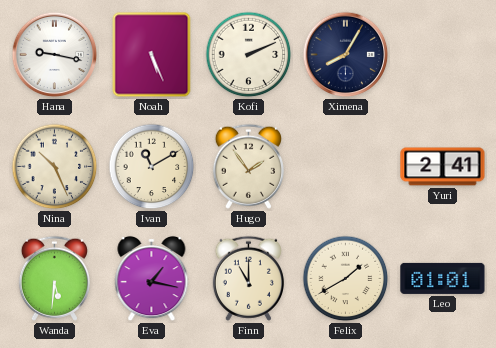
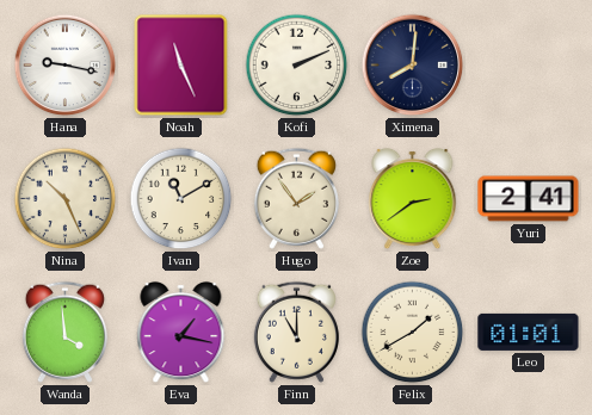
Noah: 5:26 -> 11:26 (181, 66)
Ximena: 8:05 -> 8:01 (413, 66)
Zoe: none -> 2:39 (413, 199)
Wanda: 5:31 -> 3:59 (64, 332)
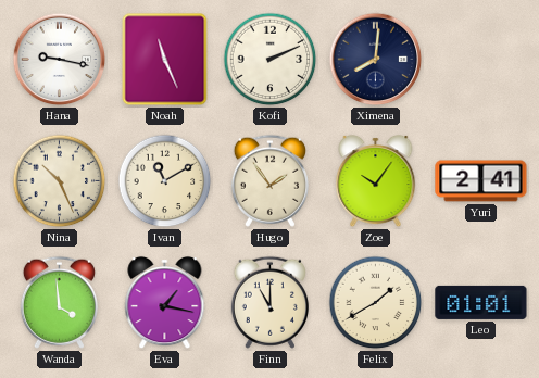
Zoe: 2:39 -> 10:06 (376, 181)
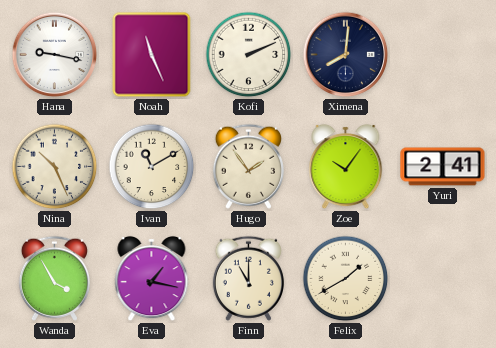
Wanda: 3:59 -> 3:55 (54, 278)
Leo: 01:01 -> none (481, 302)
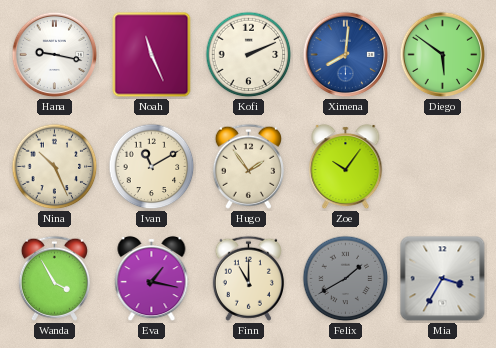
Ximena dial: navy -> blue (346, 55)
Diego: none -> 5:51 (443, 55)
Yuri: 2:41 -> none (443, 167)
Felix dial: cream -> grey (346, 279)
Mia: none -> 3:35 (443, 279)
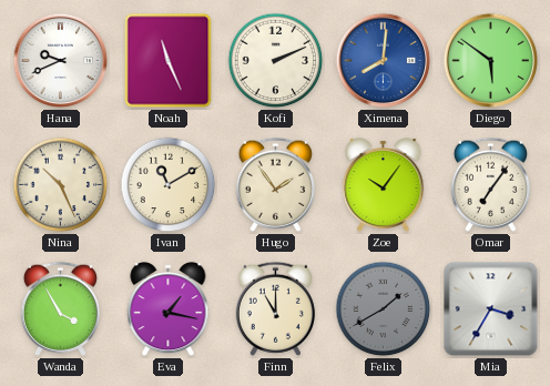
Hana: 9:17 -> 9:41 (61, 61)
Omar: none -> 7:06 (490, 184)
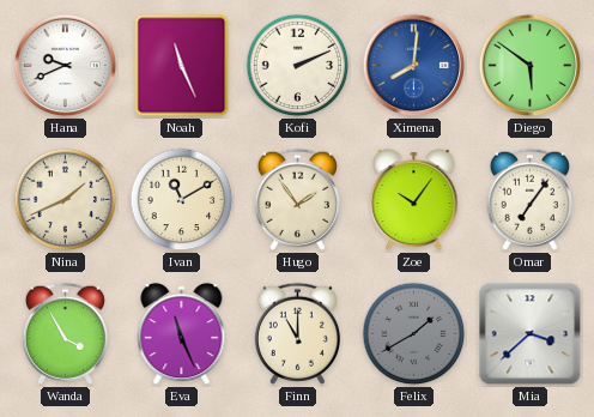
Nina: 10:26 -> 1:41 (66, 200)
Eva: 1:17 -> 11:26 (182, 334)
Mia: 3:35 -> 3:38 (531, 334)
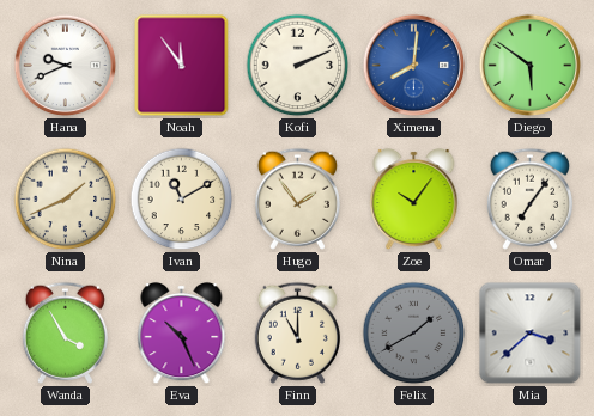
Noah: 11:26 -> 11:54 (182, 66)
Eva: 11:26 -> 10:26 (182, 334)
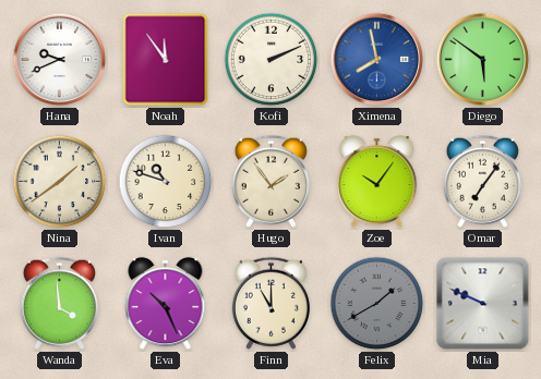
Ximena: 8:01 -> 7:58 (377, 60)
Nina: 1:41 -> 1:39 (60, 182)
Ivan: 11:10 -> 10:48 (166, 182)
Wanda: 3:55 -> 3:59 (59, 303)
Mia: 3:38 -> 9:49 (483, 304)
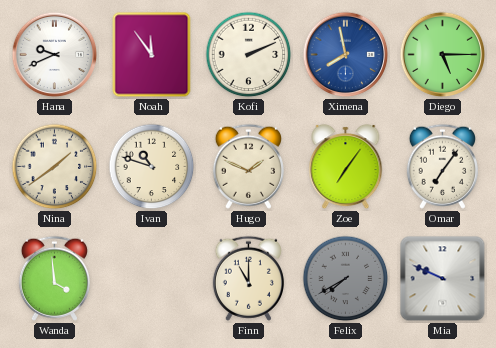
Diego: 5:51 -> 5:15 (443, 55)
Hugo: 1:54 -> 1:49 (248, 166)
Zoe: 10:06 -> 7:06 (346, 167)
Eva: 10:26 -> none (166, 304)
Felix: 1:40 -> 7:40 (346, 279)
